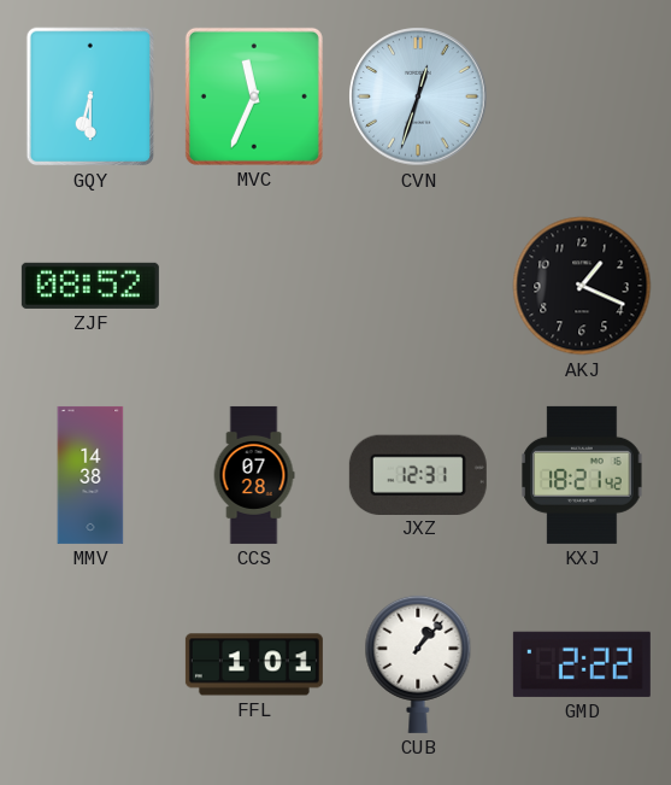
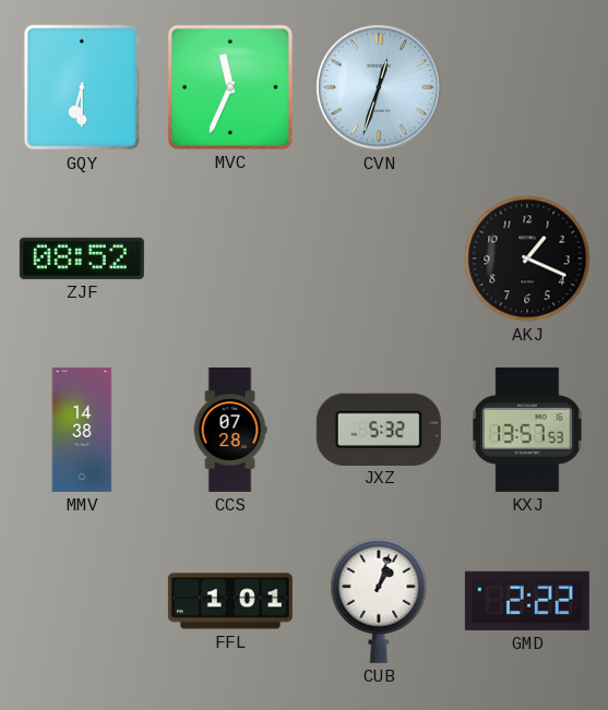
JXZ: 12:31 -> 5:32 (379, 429)
KXJ: 18:21 -> 13:57 (527, 430)
CUB: 1:07 -> 1:03 (379, 601)
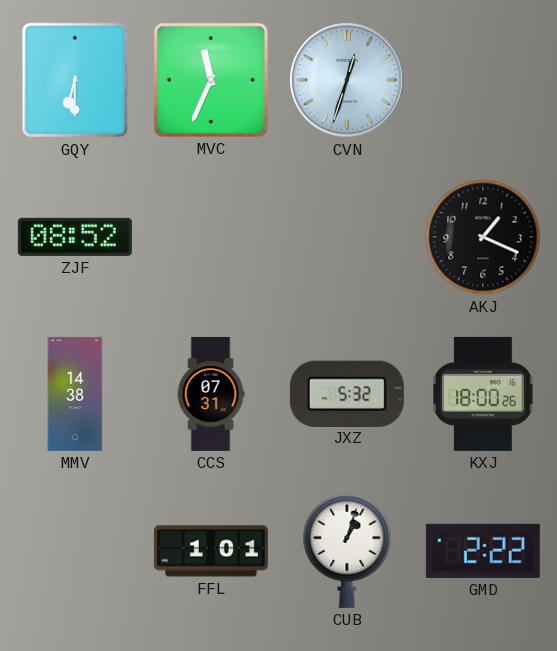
CCS: 07:28 -> 07:31 (211, 394)
KXJ: 13:57 -> 18:00 (483, 394)
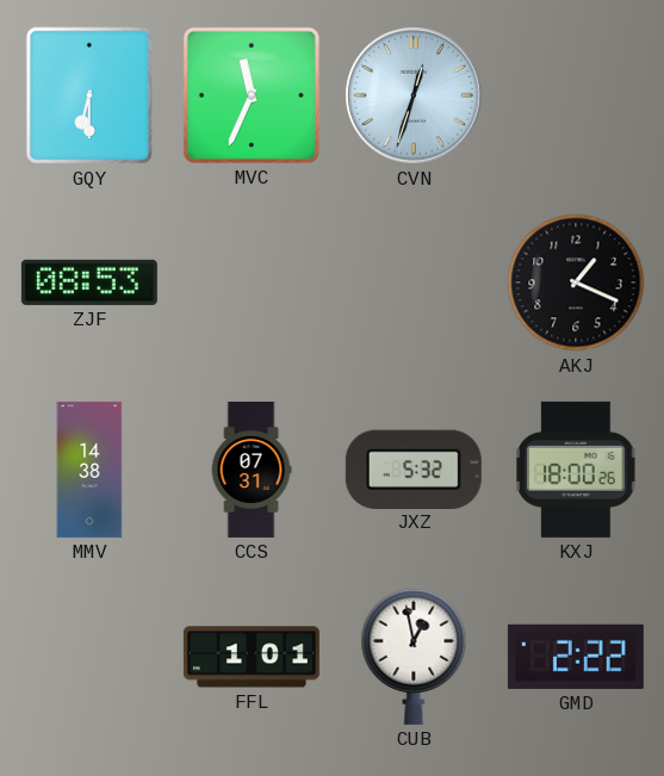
ZJF: 08:52 -> 08:53 (89, 283)
CUB: 1:03 -> 12:58 (414, 657)
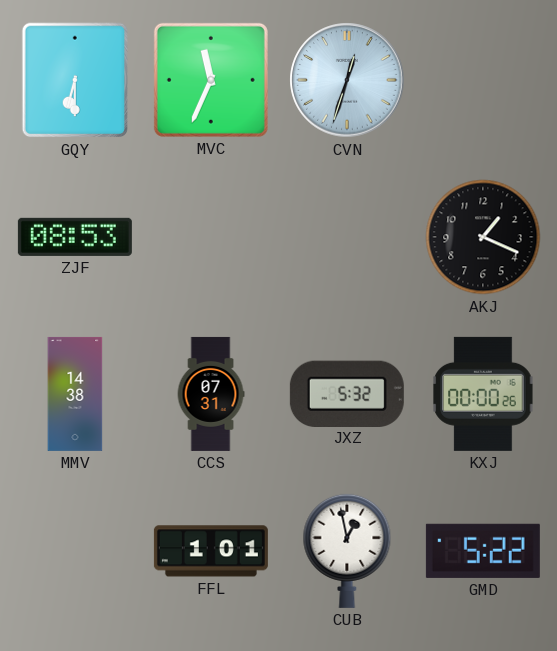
KXJ: 18:00 -> 00:00 (483, 394)
GMD: 2:22 -> 5:22 (483, 551)
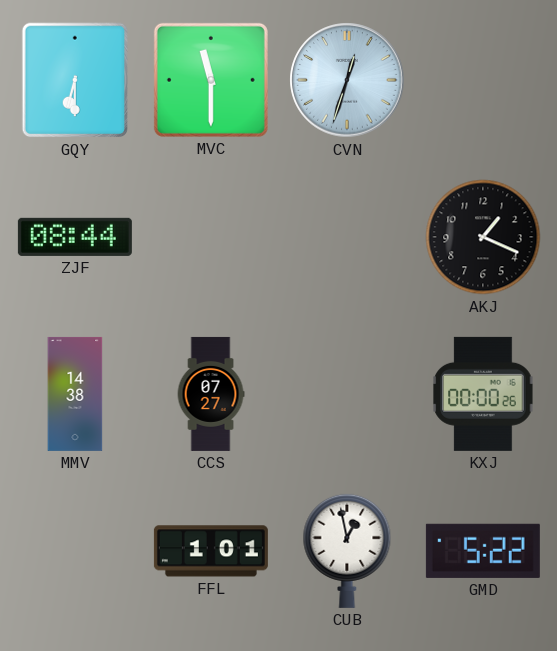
MVC: 11:34 -> 11:30 (211, 80)
ZJF: 08:53 -> 08:44 (75, 237)
CCS: 07:31 -> 07:27 (211, 394)
JXZ: 5:32 -> none (347, 393)
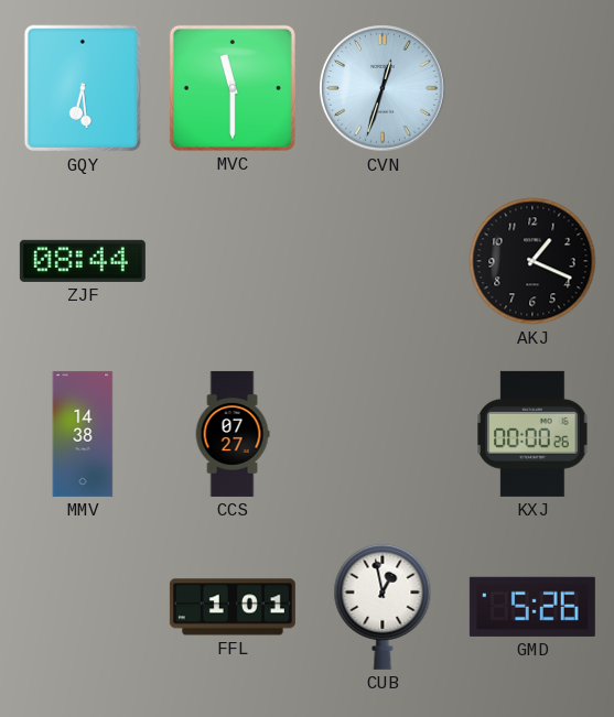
GQY: 6:30 -> 6:29 (82, 88)
GMD: 5:22 -> 5:26 (532, 607)
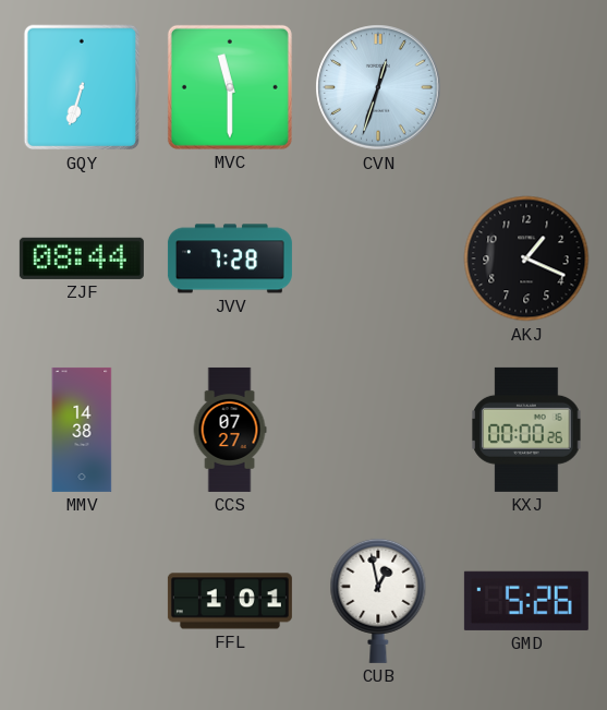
GQY: 6:29 -> 6:33 (81, 87)
JVV: none -> 7:28 (230, 258)
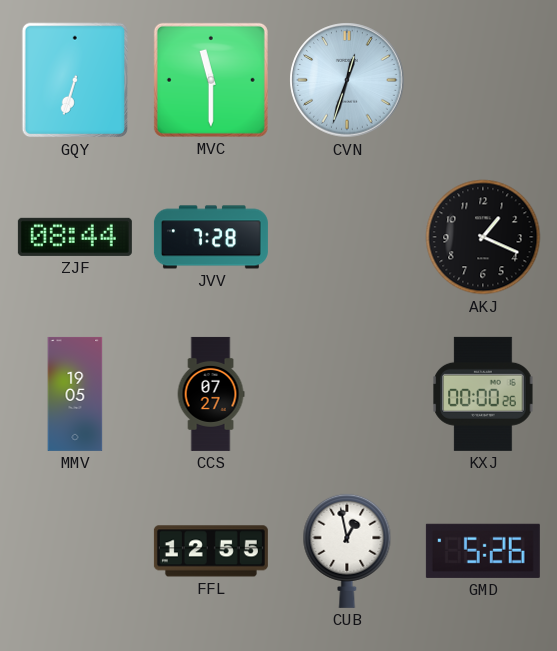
MMV: 14:38 -> 19:05 (75, 394)
FFL: 1:01 -> 12:55 (211, 551)
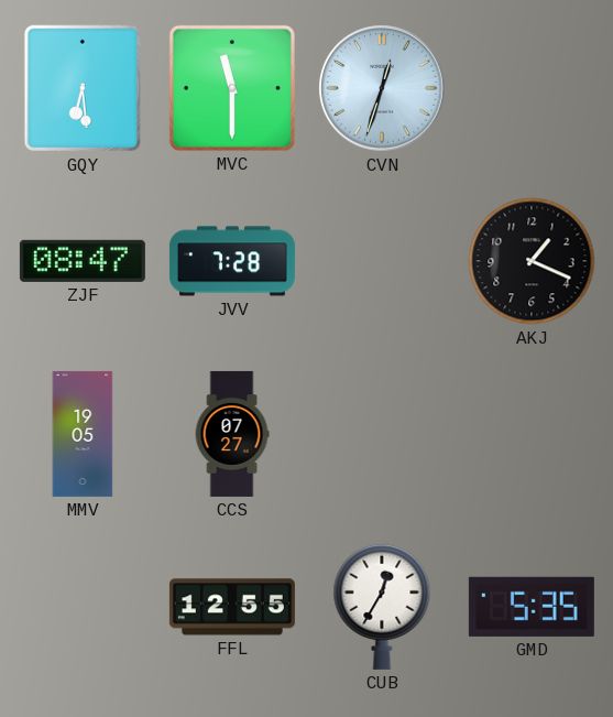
GQY: 6:33 -> 6:29 (81, 88)
ZJF: 08:44 -> 08:47 (83, 261)
KXJ: 00:00 -> none (483, 394)
CUB: 12:58 -> 12:35 (382, 607)
GMD: 5:26 -> 5:35 (532, 607)
